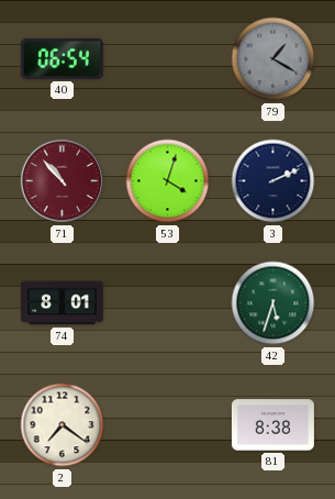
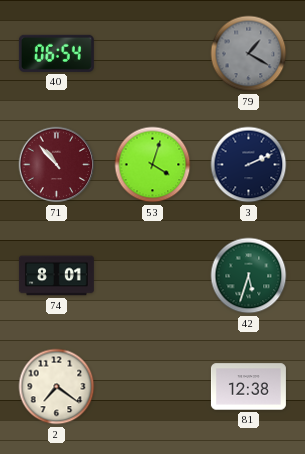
81: 8:38 -> 12:38 (248, 387)
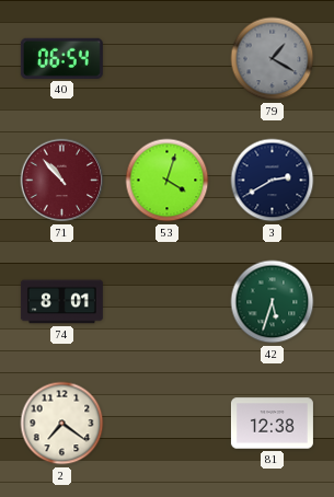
3: 2:11 -> 2:40 (273, 181)
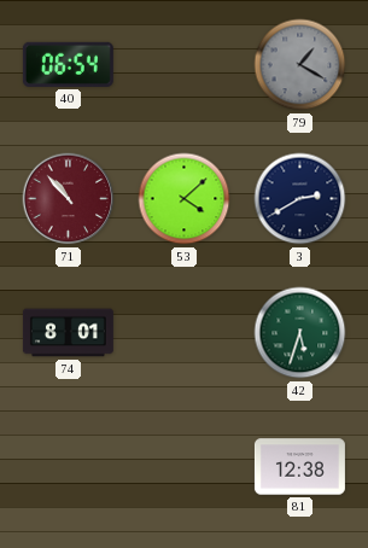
53: 4:03 -> 4:08 (185, 199)
2: 7:21 -> none (62, 424)
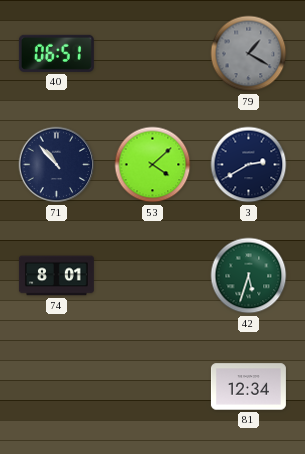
40: 06:54 -> 06:51 (56, 53)
71 dial: burgundy -> navy (57, 165)
81: 12:38 -> 12:34 (248, 387)
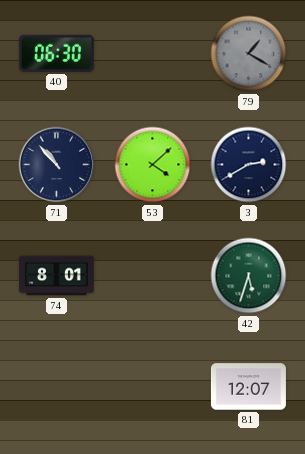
40: 06:51 -> 06:30 (56, 53)
81: 12:34 -> 12:07 (248, 387)
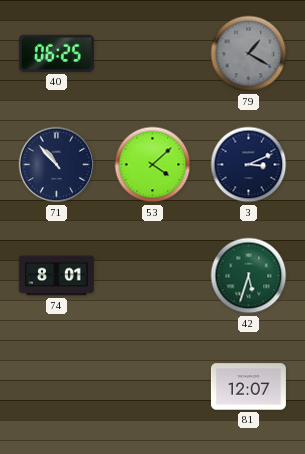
40: 06:30 -> 06:25 (56, 53)
3: 2:40 -> 3:11 (249, 165)
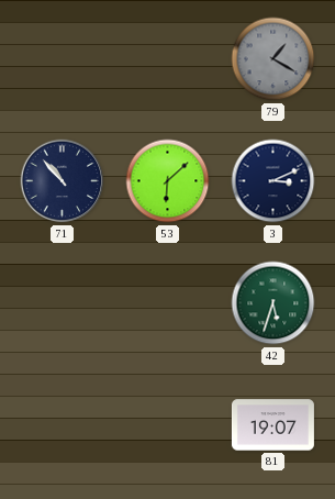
40: 06:25 -> none (56, 53)
53: 4:08 -> 6:08 (168, 181)
74: 8:01 -> none (56, 276)
81: 12:07 -> 19:07 (272, 425)
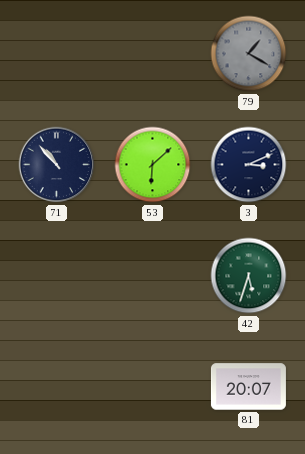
81: 19:07 -> 20:07 (248, 387)
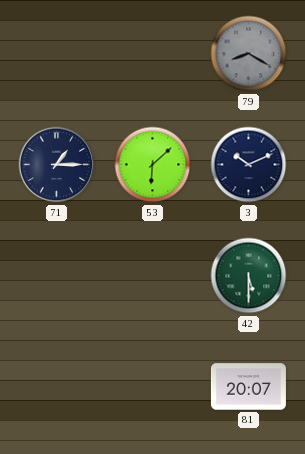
79: 1:20 -> 8:20 (249, 54)
71: 10:53 -> 1:15 (57, 165)
3: 3:11 -> 10:11 (249, 165)
42: 5:33 -> 5:30 (249, 276)
